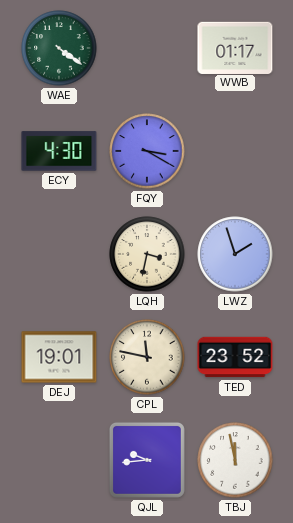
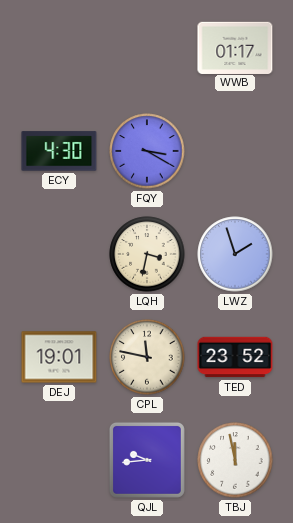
WAE: 4:21 -> none (59, 48)
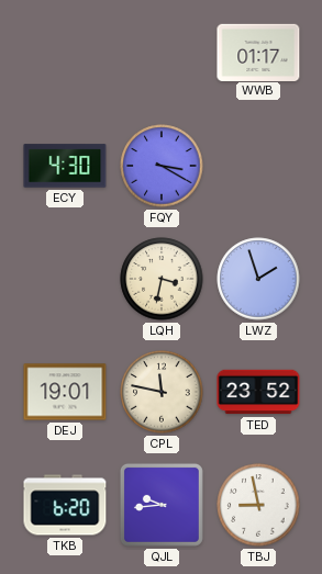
TKB: none -> 6:20 (65, 505)
TBJ: 11:58 -> 8:58 (258, 505)
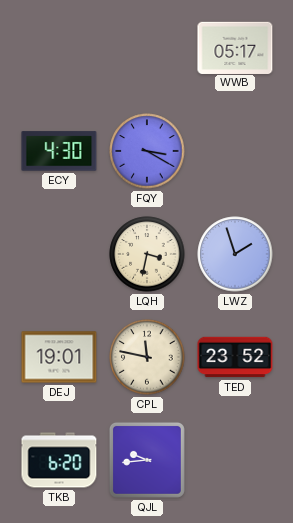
WWB: 01:17 -> 05:17 (235, 47)
TBJ: 8:58 -> none (258, 505)
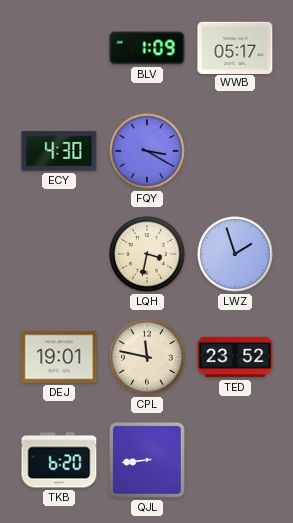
BLV: none -> 1:09 (147, 48)
QJL: 9:44 -> 8:44 (147, 460)
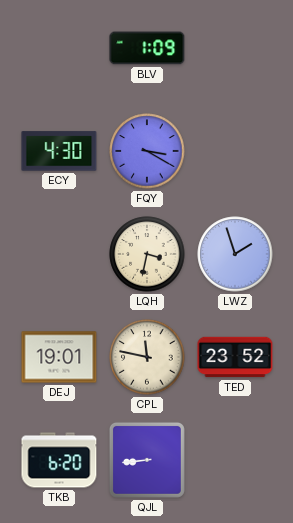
WWB: 05:17 -> none (235, 47)
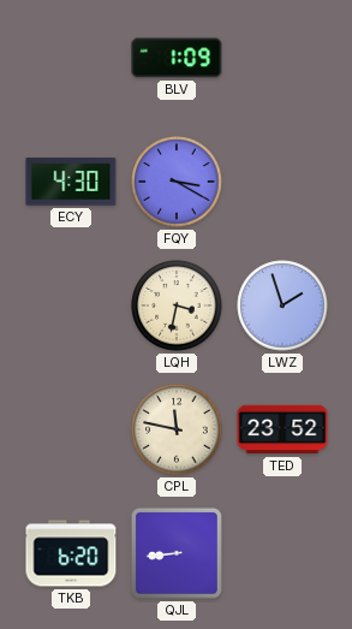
DEJ: 19:01 -> none (59, 357)
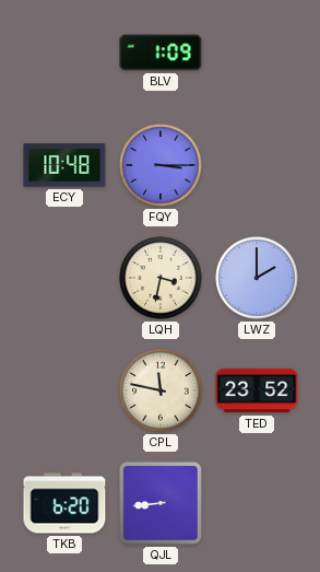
ECY: 4:30 -> 10:48 (64, 165)
FQY: 3:20 -> 3:15 (161, 165)
LWZ: 1:57 -> 2:00 (257, 278)
